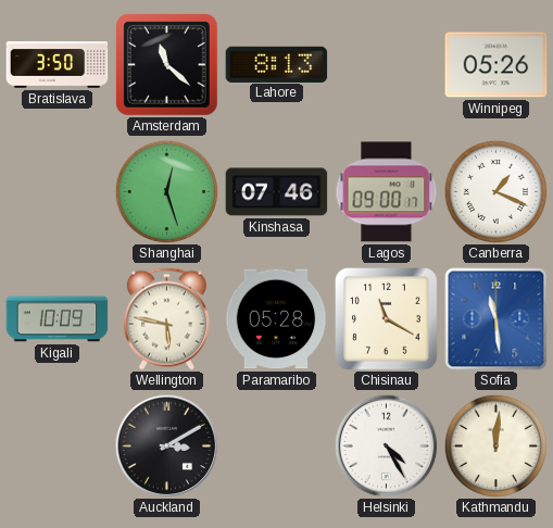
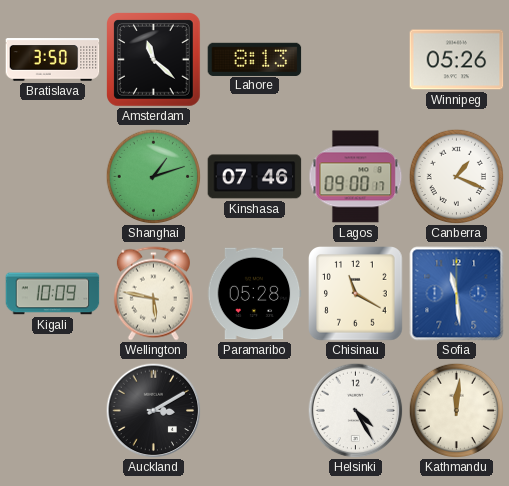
Shanghai: 12:27 -> 1:12 (153, 176)
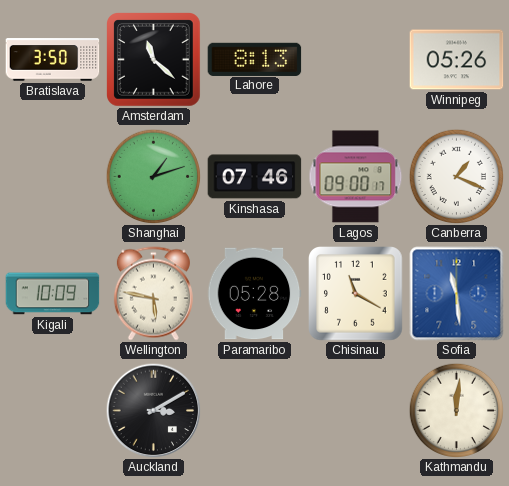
Helsinki: 4:25 -> none (355, 410)
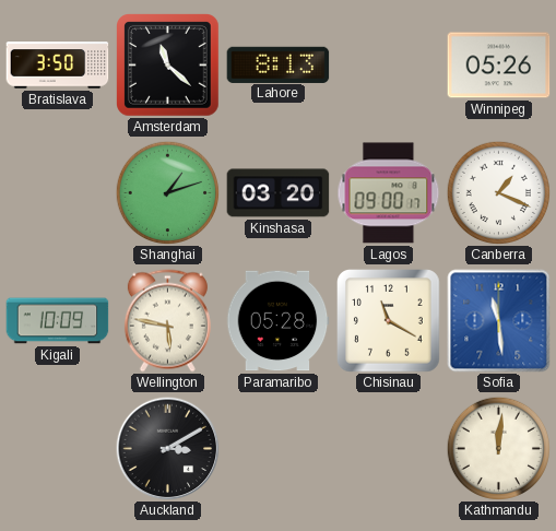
Kinshasa: 07:46 -> 03:20 (279, 193)
